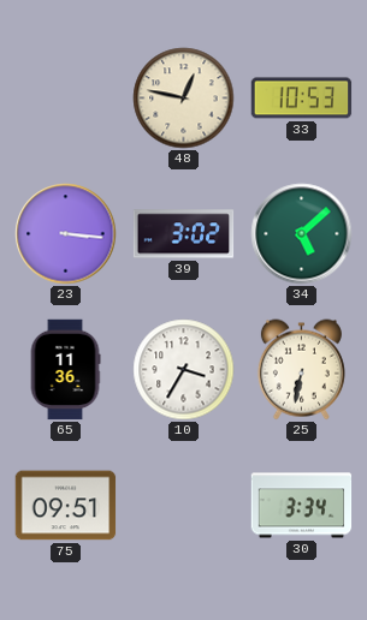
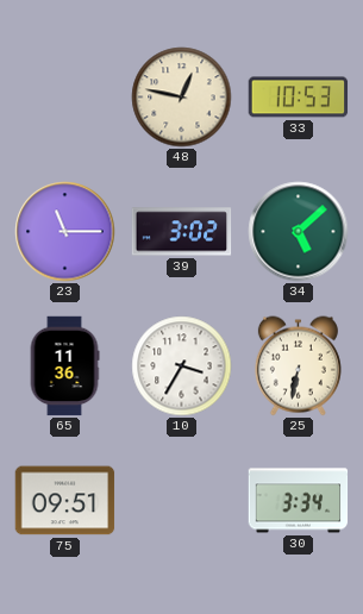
23: 3:16 -> 11:15 (65, 232)
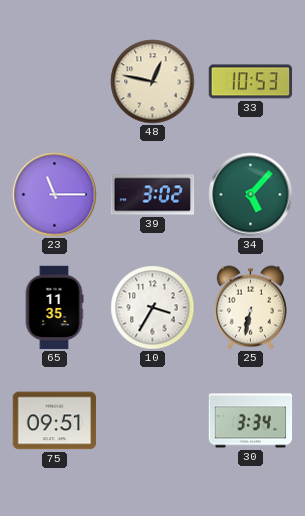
34: 5:08 -> 5:07 (251, 195)
65: 11:36 -> 11:35 (54, 308)
